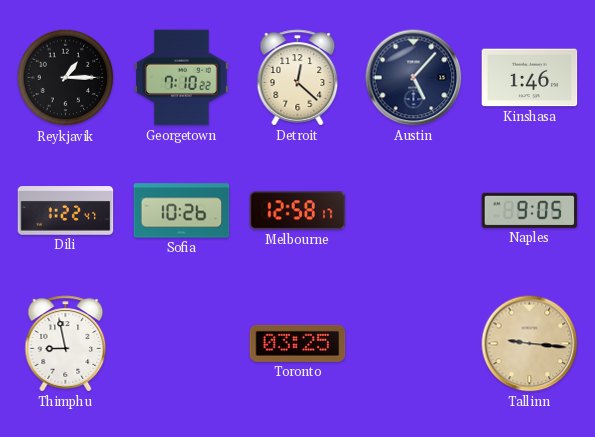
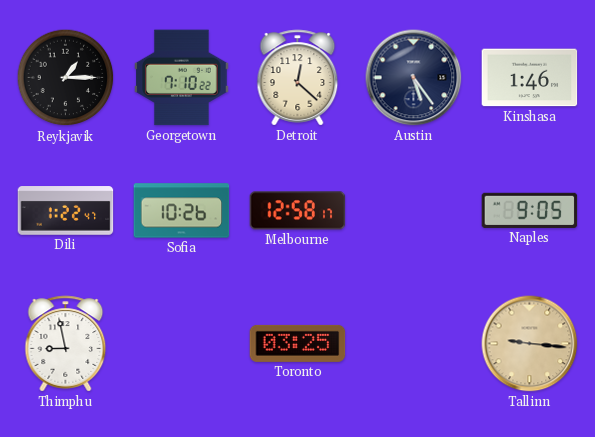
Austin: 5:07 -> 5:24 (414, 78)
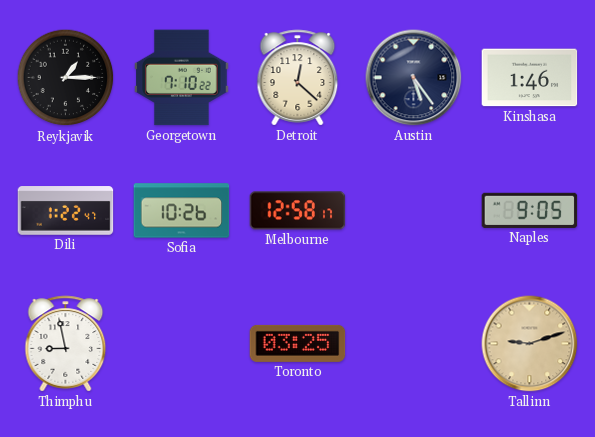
Tallinn: 9:16 -> 9:12 (530, 344)
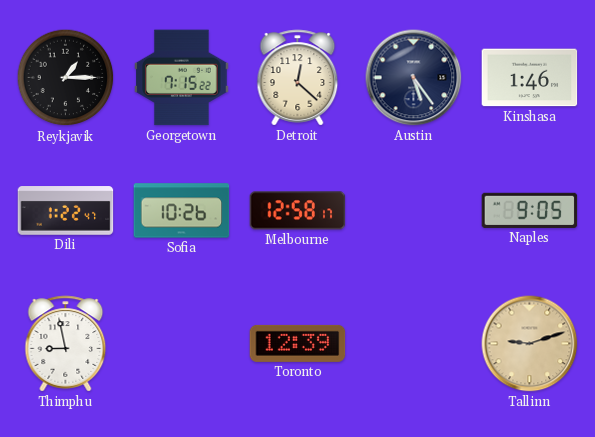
Georgetown: 7:10 -> 7:15 (182, 78)
Toronto: 03:25 -> 12:39 (298, 343)
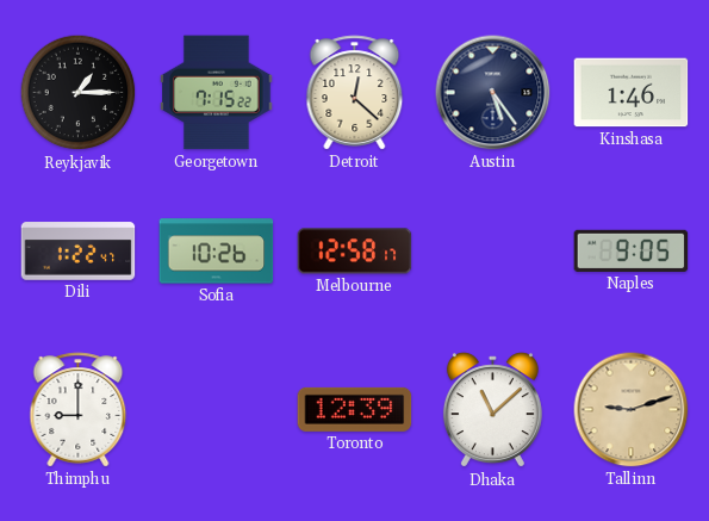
Thimphu: 8:58 -> 9:00 (79, 410)
Dhaka: none -> 11:08 (492, 410)
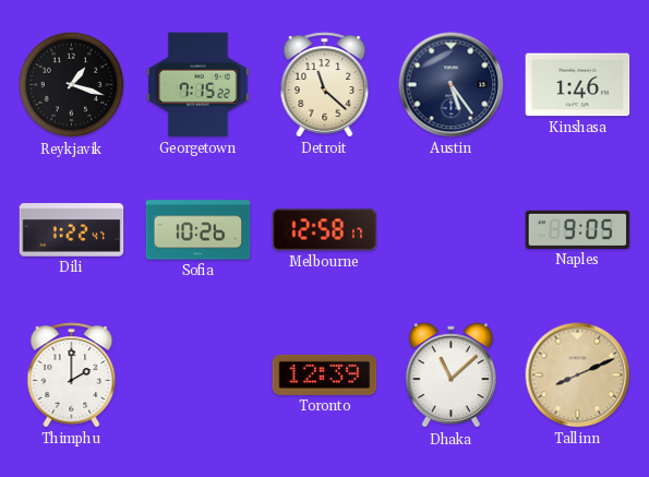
Reykjavik: 1:15 -> 1:18 (72, 85)
Detroit: 12:22 -> 11:22 (325, 85)
Thimphu: 9:00 -> 2:00 (72, 375)
Tallinn: 9:12 -> 8:11 (578, 375)
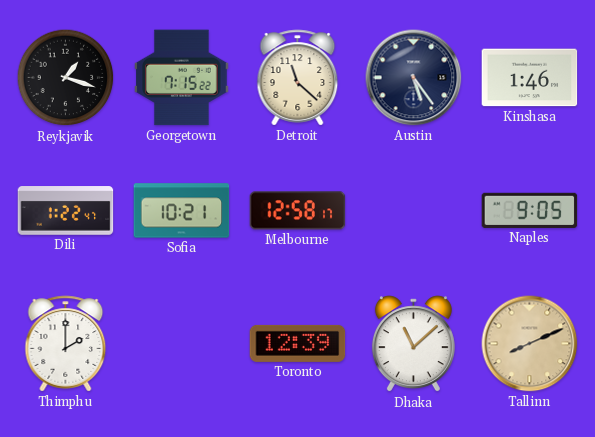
Sofia: 10:26 -> 10:21 (182, 211)
